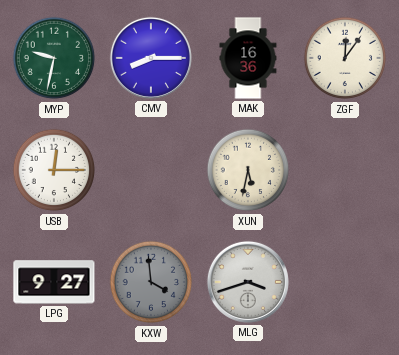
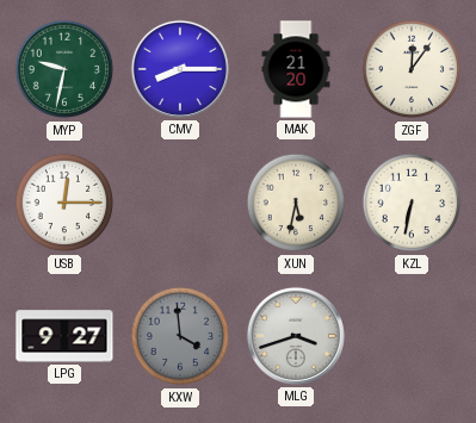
MAK: 16:36 -> 21:20 (296, 69)
KZL: none -> 6:32 (412, 203)
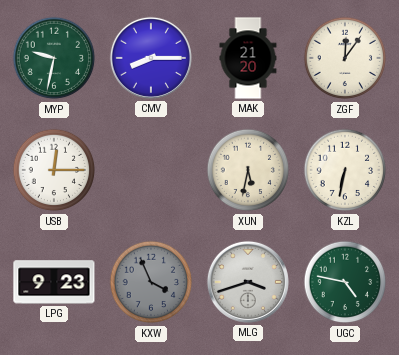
LPG: 9:27 -> 9:23 (54, 282)
KXW: 3:59 -> 3:56 (151, 282)
UGC: none -> 4:47 (345, 282)
